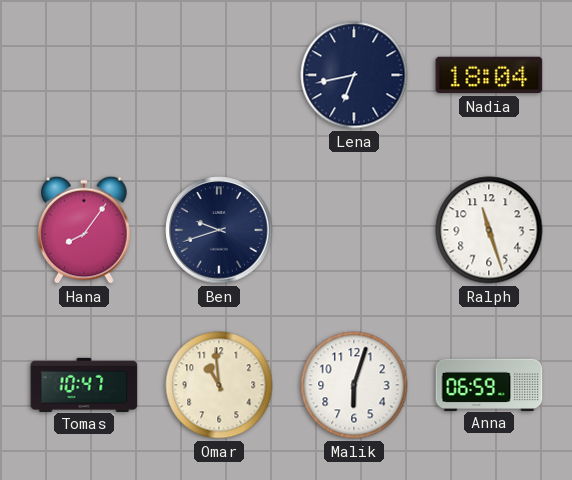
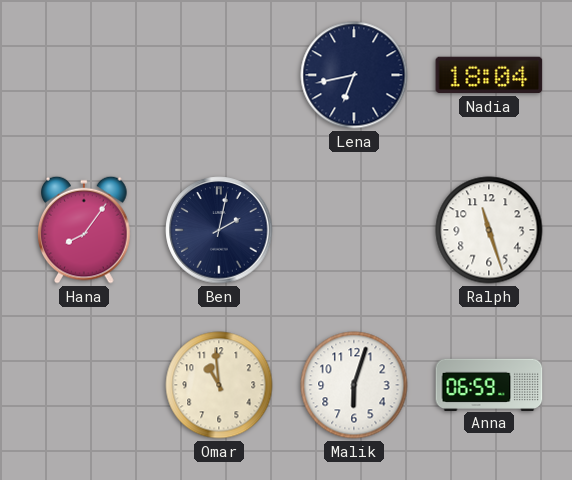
Ben: 9:42 -> 2:02 (219, 230)
Tomas: 10:47 -> none (84, 384)
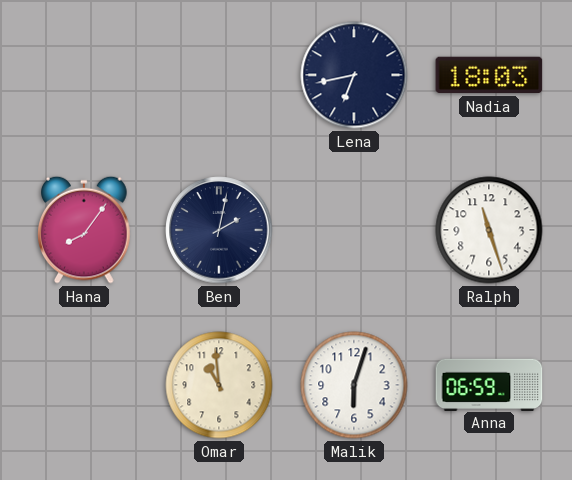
Nadia: 18:04 -> 18:03 (489, 75)
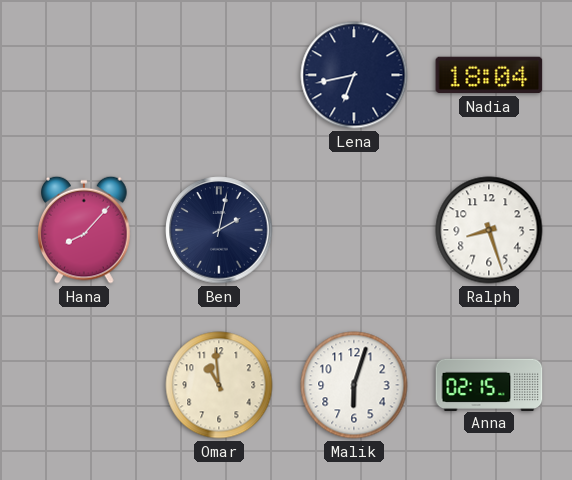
Nadia: 18:03 -> 18:04 (489, 75)
Hana: 8:06 -> 8:07 (84, 230)
Ralph: 11:27 -> 8:27 (489, 230)
Anna: 06:59 -> 02:15 (489, 384)
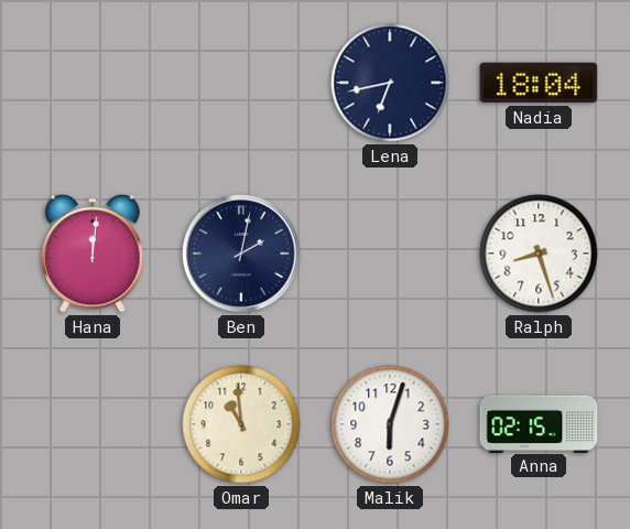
Hana: 8:07 -> 12:01 (93, 253)
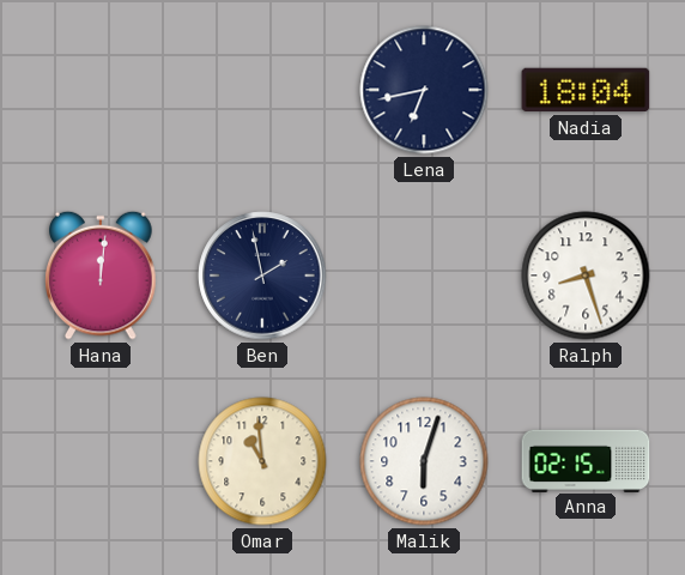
Ben: 2:02 -> 1:58 (262, 276)
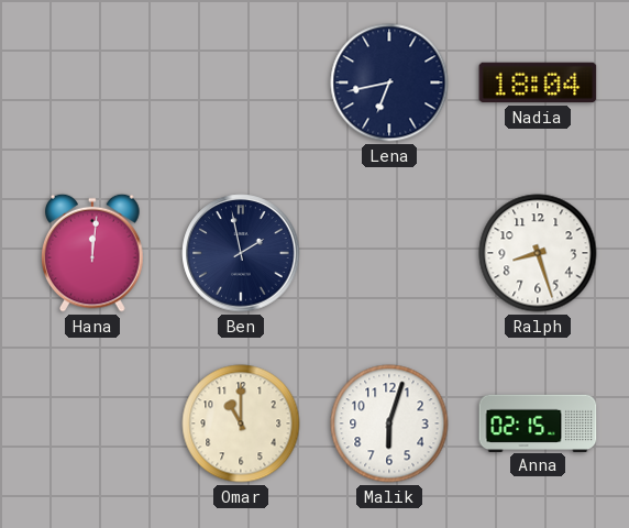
Omar: 10:59 -> 11:00 (241, 424)
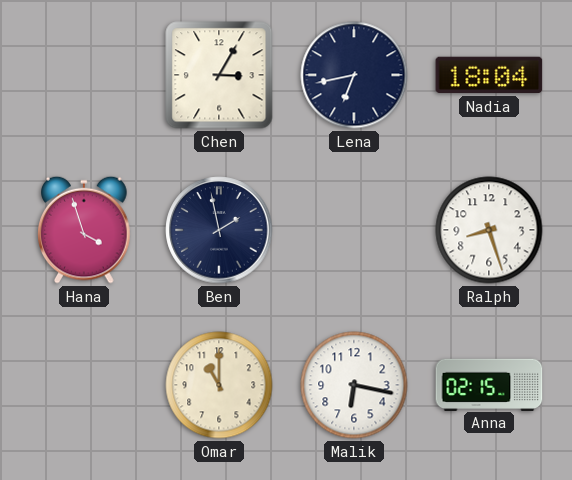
Chen: none -> 3:05 (219, 75)
Hana: 12:01 -> 3:57 (84, 230)
Malik: 6:03 -> 6:17 (354, 385)
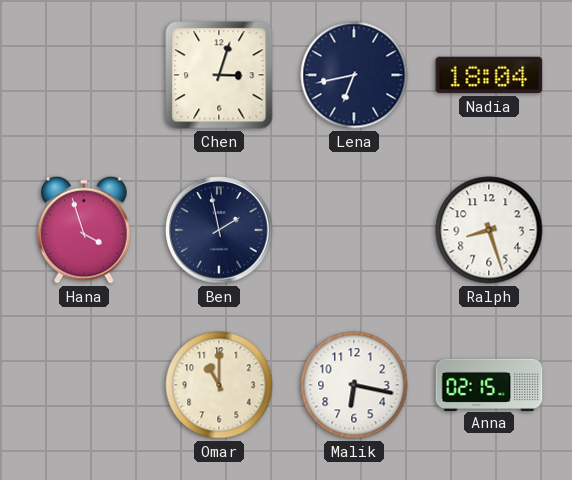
Chen: 3:05 -> 3:03 (219, 75)
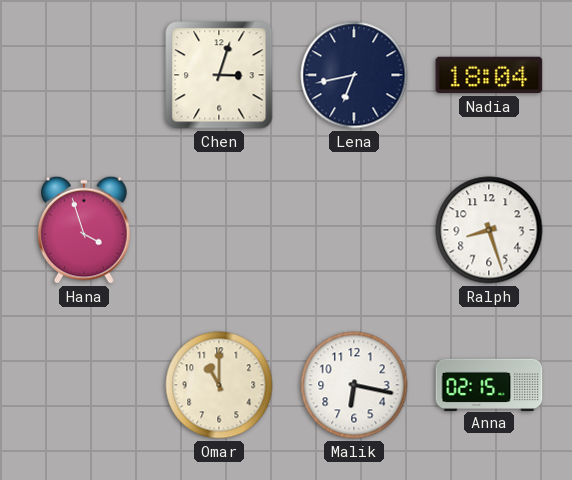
Ben: 1:58 -> none (219, 230)
